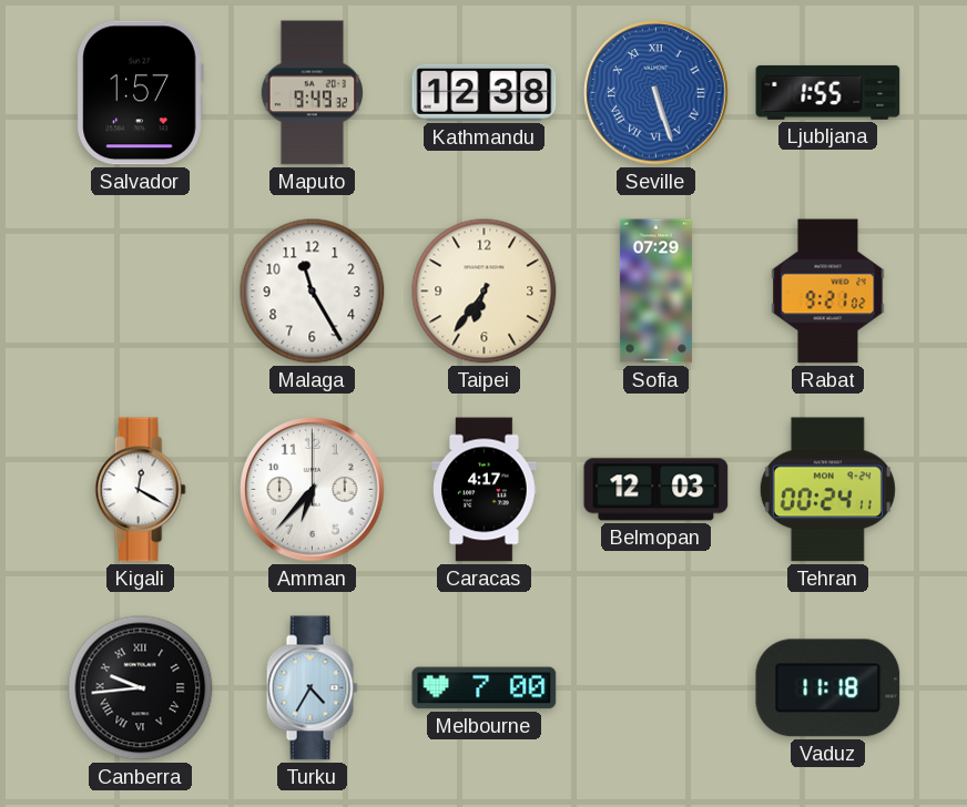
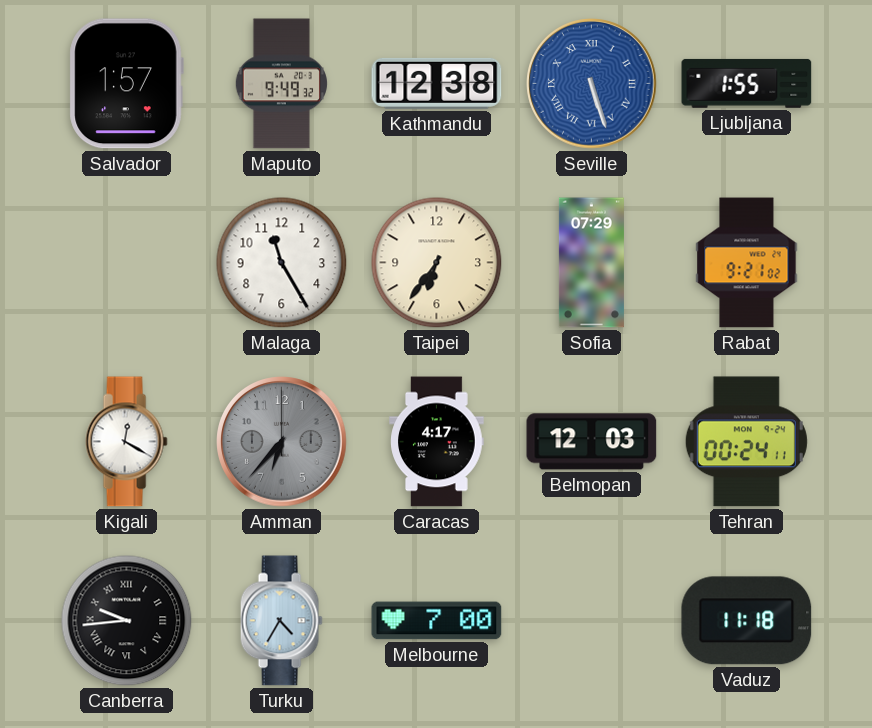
Amman dial: white -> grey (282, 442)
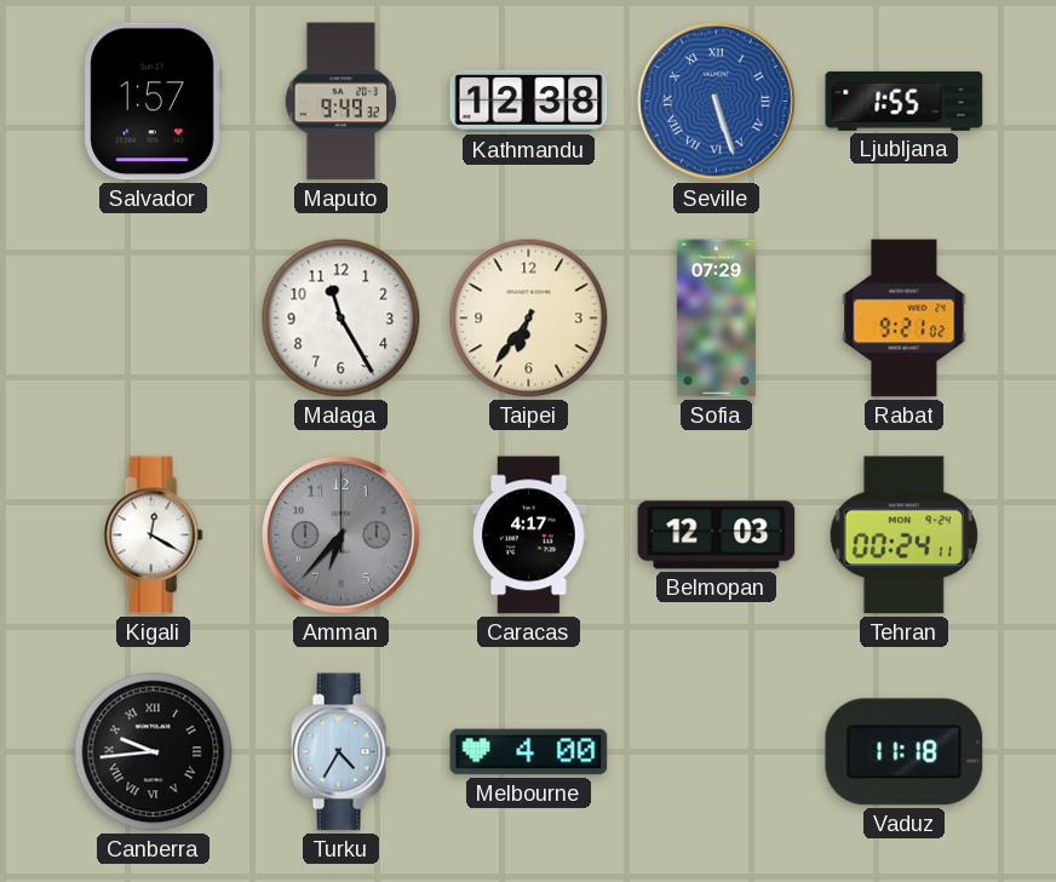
Melbourne: 7:00 -> 4:00 (529, 752)
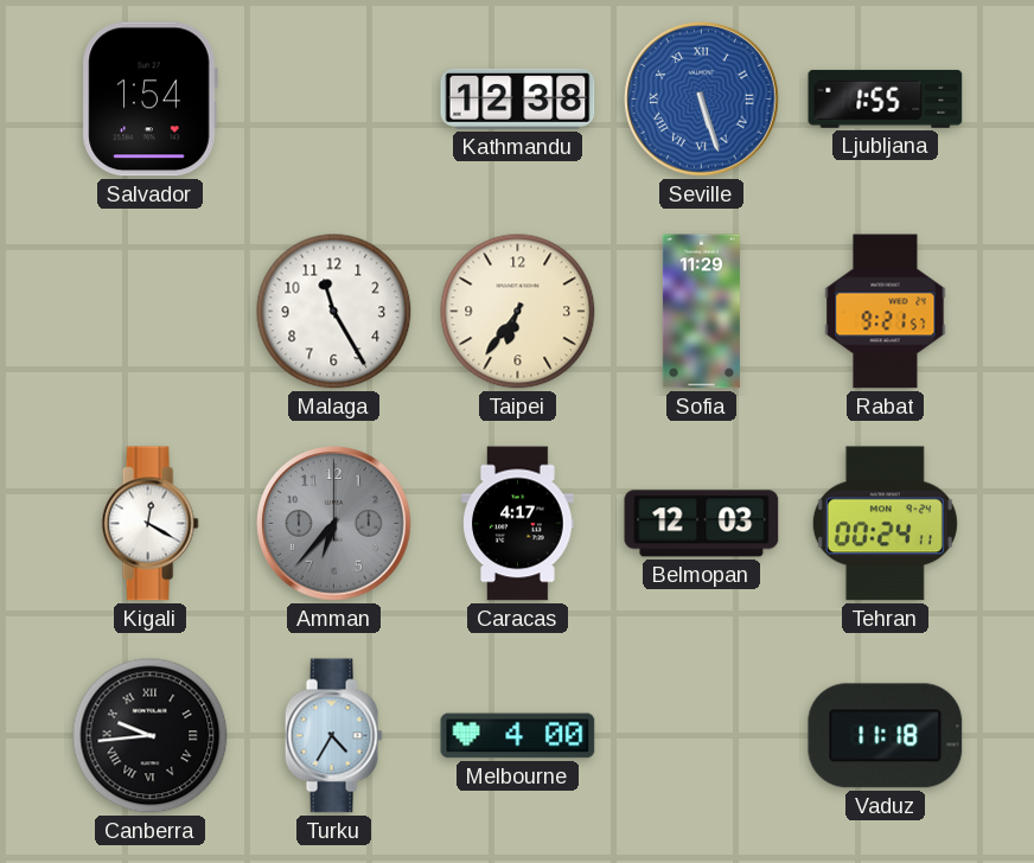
Salvador: 1:57 -> 1:54 (149, 100)
Maputo: 9:49 -> none (340, 102)
Sofia: 07:29 -> 11:29 (701, 312)
Rabat: 9:21:02 -> 9:21:57 (886, 312)
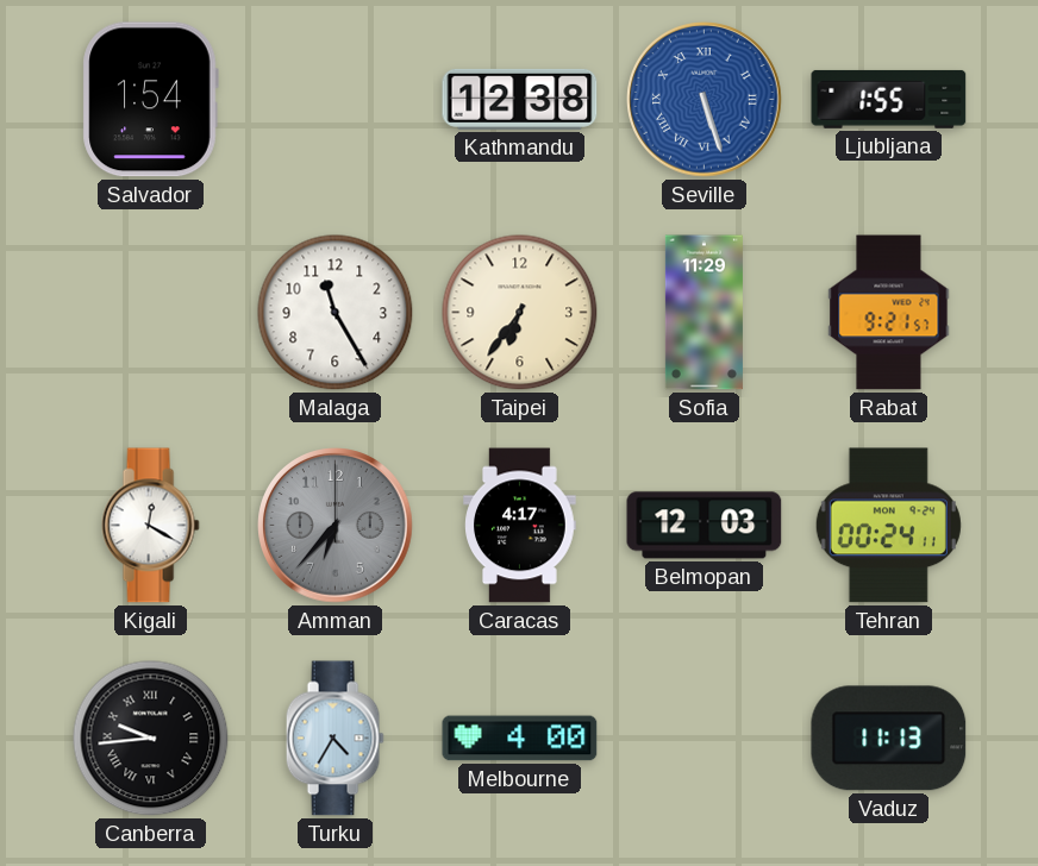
Vaduz: 11:18 -> 11:13 (889, 739)
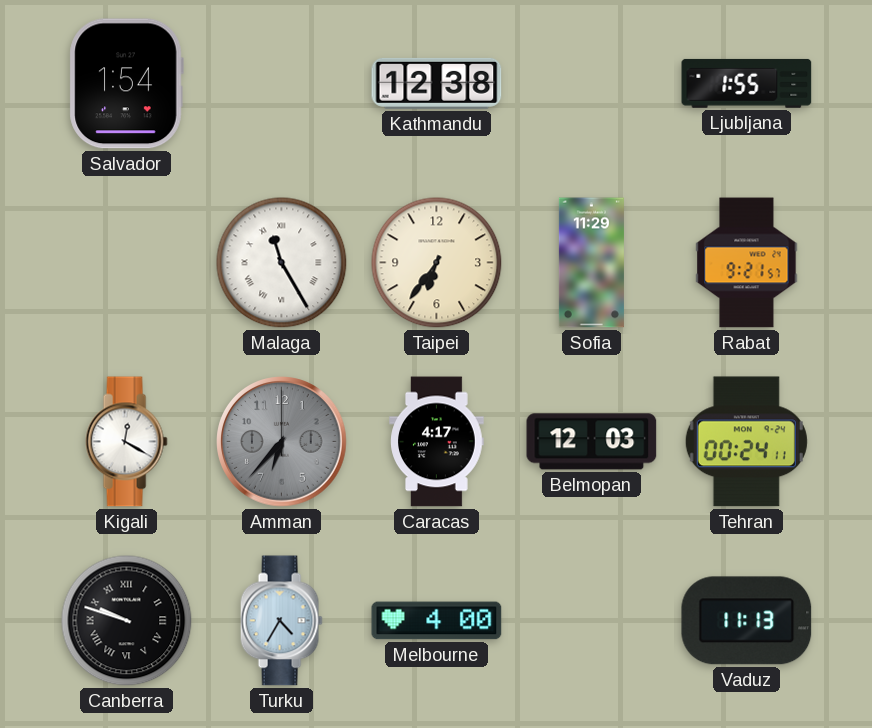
Seville: 5:27 -> none (705, 100)
Malaga numerals: Arabic -> Roman (282, 263)
Canberra: 9:44 -> 9:48 (127, 621)
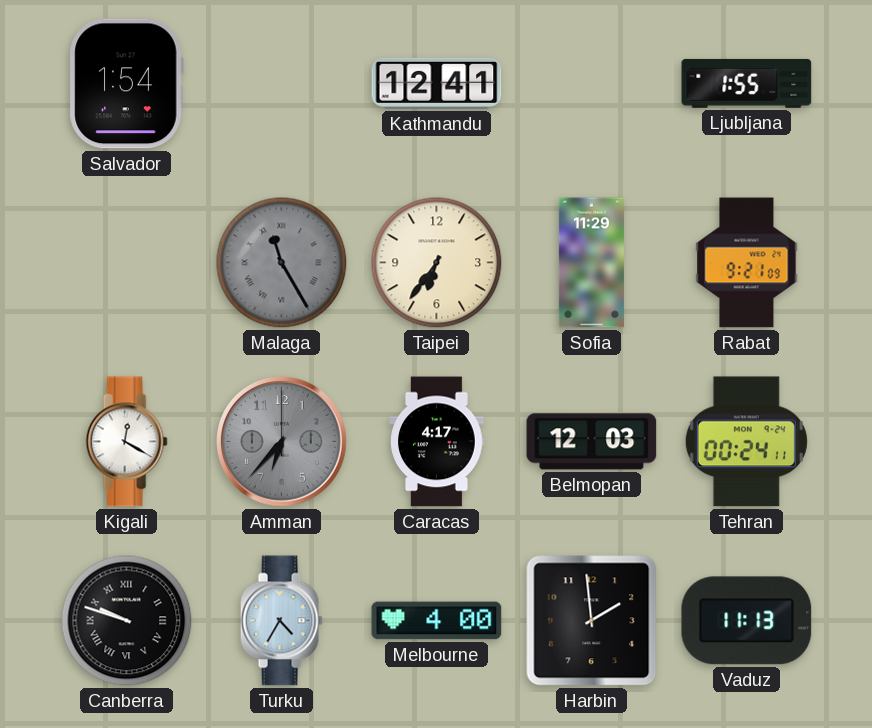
Kathmandu: 12:38 -> 12:41 (437, 83)
Malaga dial: white -> grey (282, 263)
Rabat: 9:21:57 -> 9:21:09 (747, 263)
Harbin: none -> 1:59 (592, 621)
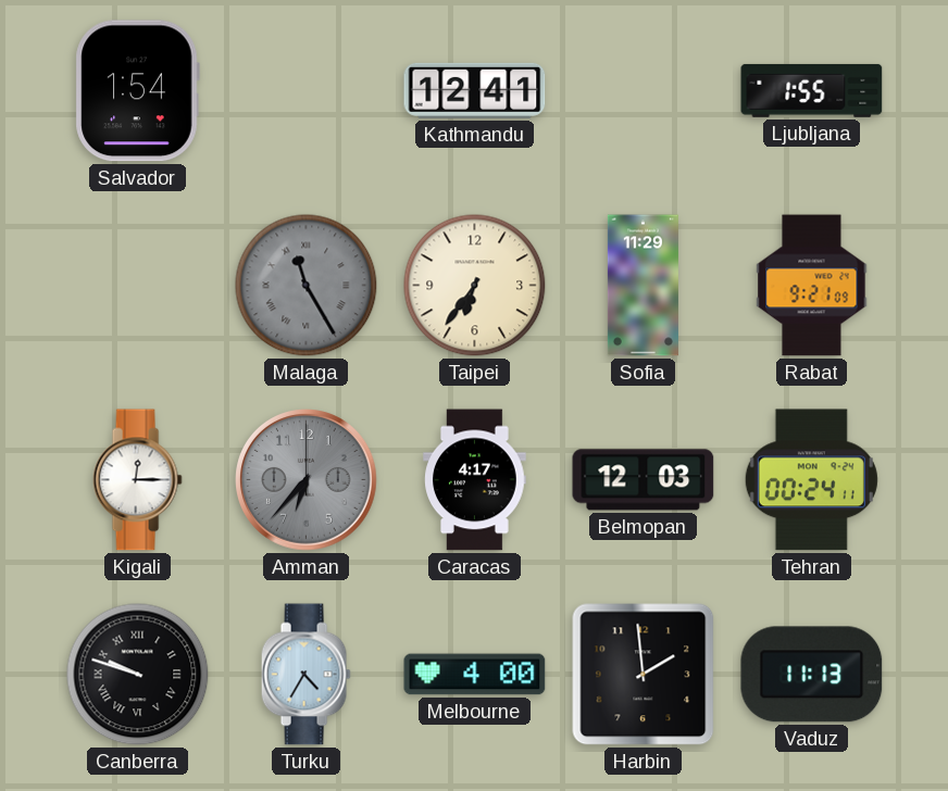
Kigali: 12:20 -> 12:15 (137, 480)
